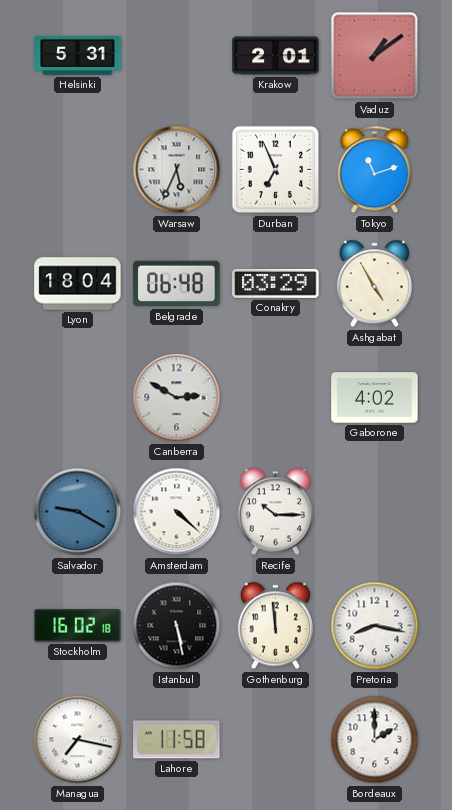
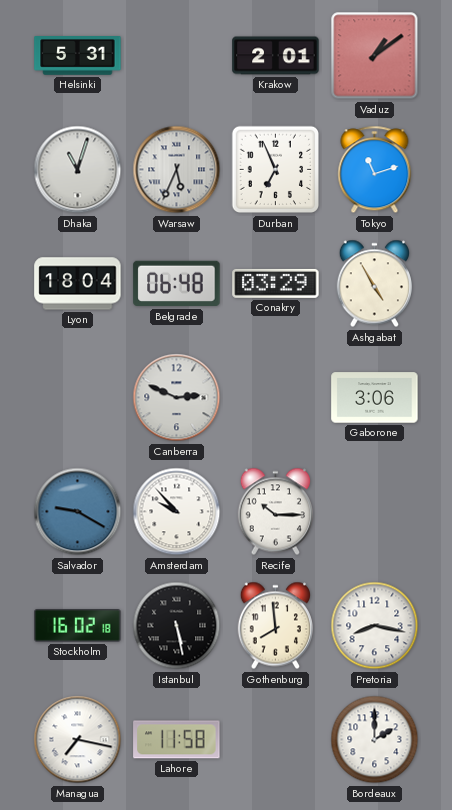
Dhaka: none -> 11:03 (78, 170)
Canberra: 2:50 -> 2:49 (177, 398)
Gaborone: 4:02 -> 3:06 (375, 398)
Amsterdam: 4:22 -> 9:53 (177, 512)
Gothenburg: 11:59 -> 7:59 (275, 626)
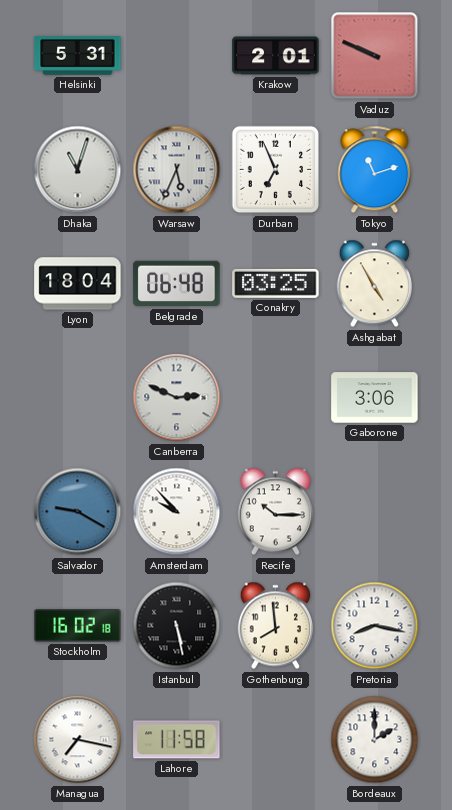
Vaduz: 1:09 -> 9:49 (375, 56)
Conakry: 03:29 -> 03:25 (276, 283)
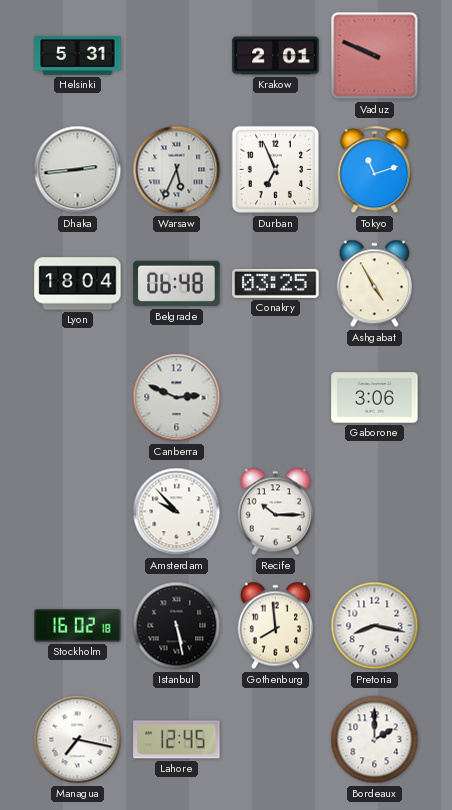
Dhaka: 11:03 -> 2:44 (78, 170)
Salvador: 9:20 -> none (78, 512)
Lahore: 11:58 -> 12:45 (177, 740)
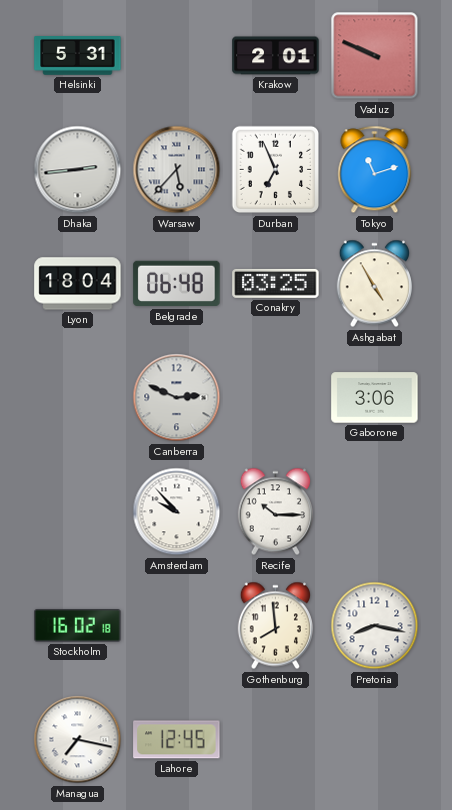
Warsaw: 5:34 -> 5:37 (177, 170)
Istanbul: 5:28 -> none (177, 626)
Bordeaux: 2:00 -> none (375, 740)
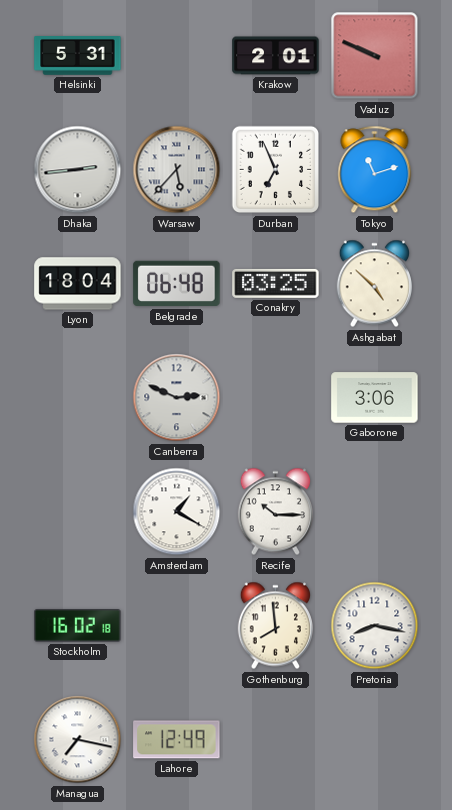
Ashgabat: 4:55 -> 4:52 (374, 284)
Amsterdam: 9:53 -> 1:20 (177, 512)
Lahore: 12:45 -> 12:49 (177, 740)
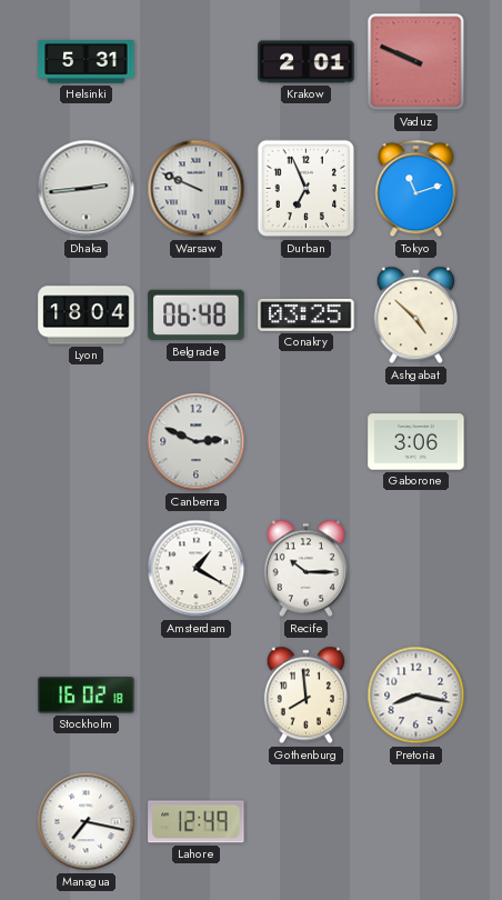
Warsaw: 5:37 -> 9:49 (197, 189)
